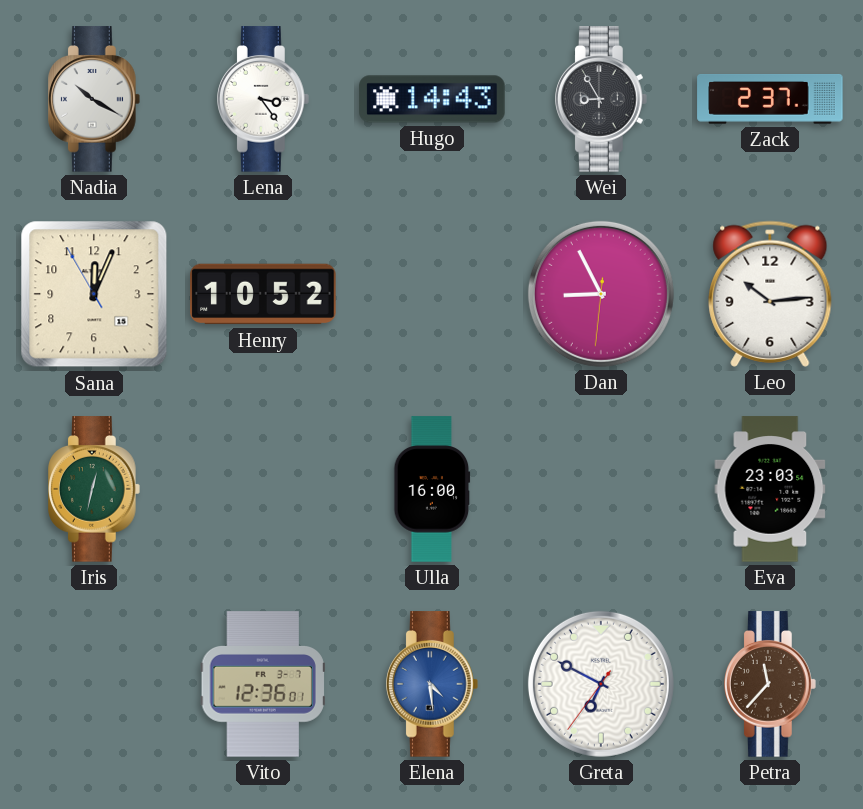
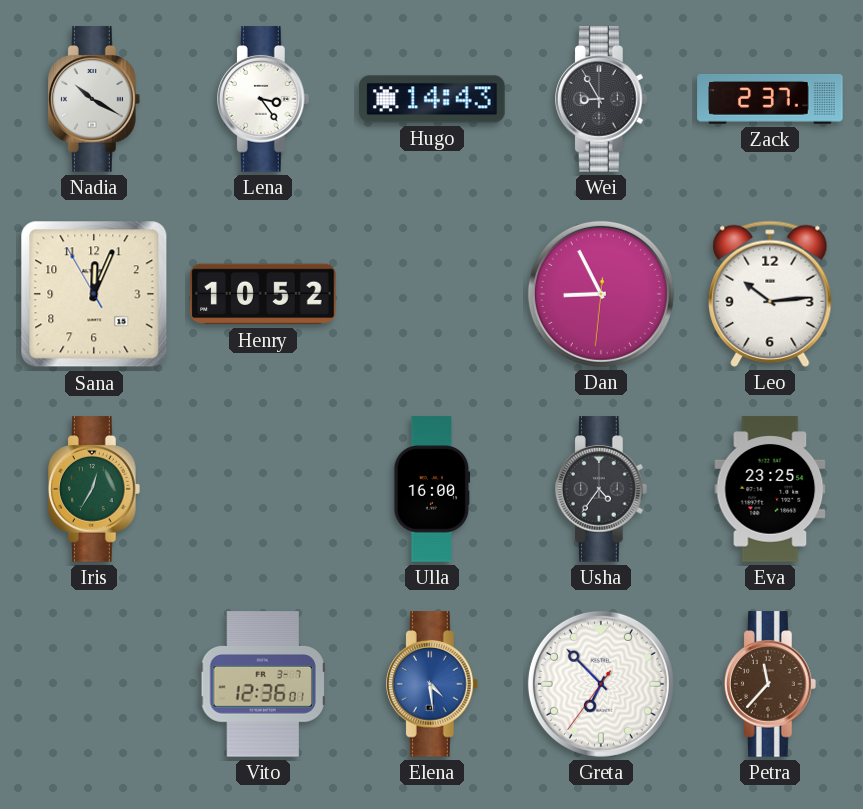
Iris: 12:32 -> 12:35 (95, 489)
Usha: none -> 4:36 (602, 489)
Eva: 23:03 -> 23:25 (770, 489)
Greta: 6:49 -> 6:52 (601, 684)
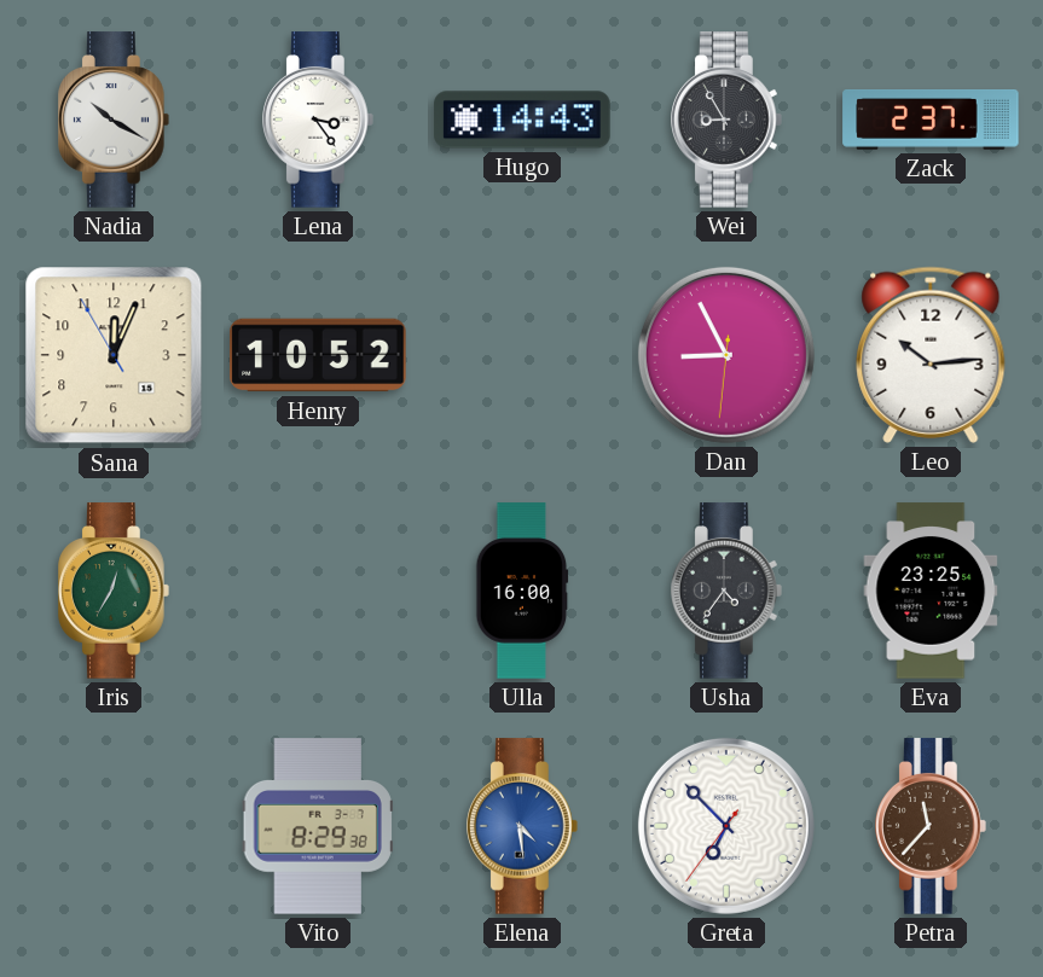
Vito: 12:36 -> 8:29 (318, 826)
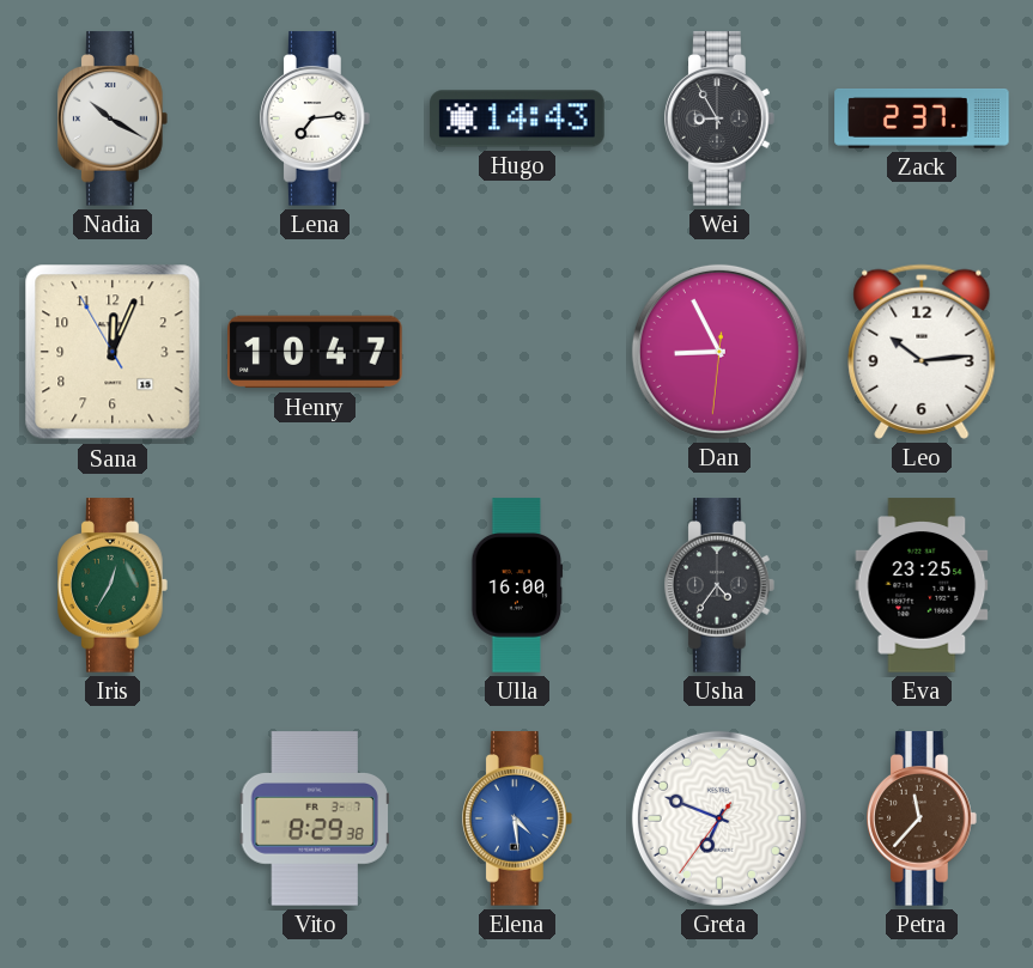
Lena: 3:24 -> 7:14 (316, 118)
Henry: 10:52 -> 10:47 (315, 352)
Greta: 6:52 -> 6:48 (719, 818)
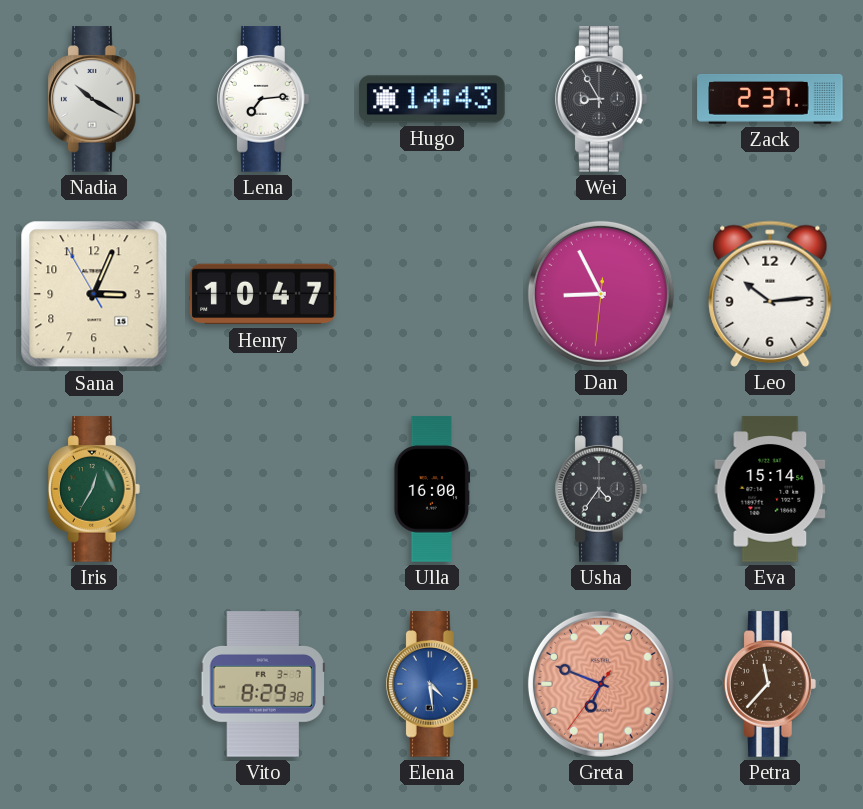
Sana: 12:03 -> 3:03 (94, 294)
Eva: 23:25 -> 15:14 (770, 489)
Greta dial: white -> salmon (601, 684)
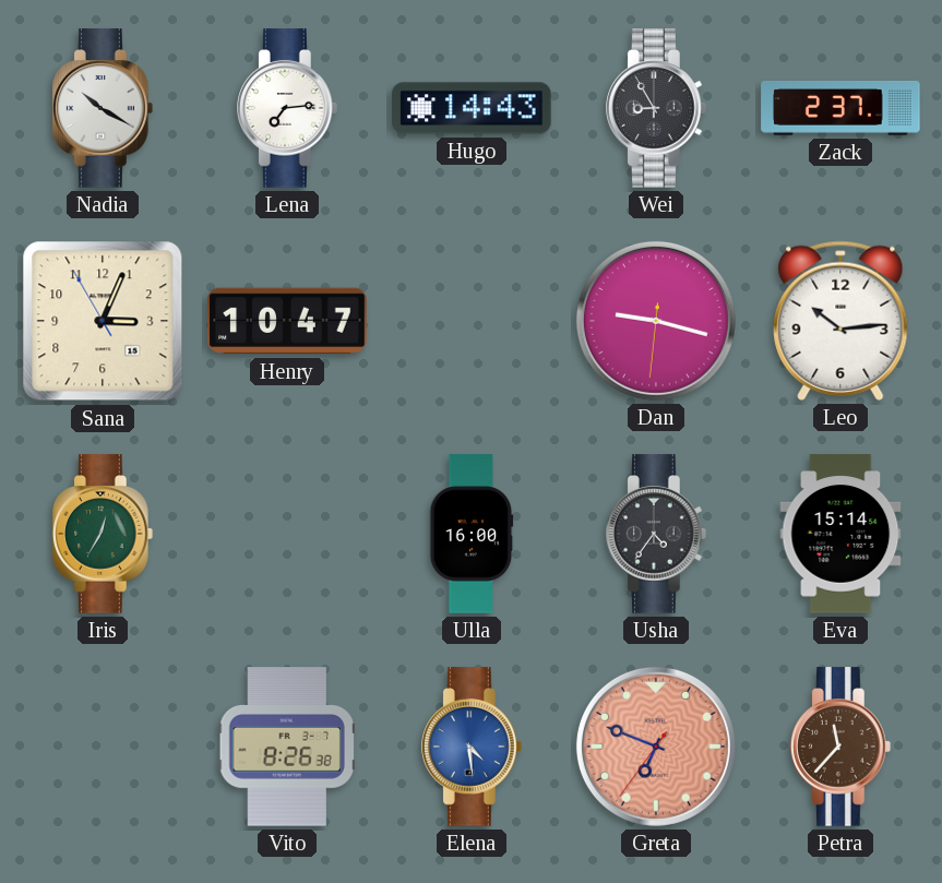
Dan: 8:55 -> 9:17 (656, 321)
Vito: 8:29 -> 8:26 (287, 747)
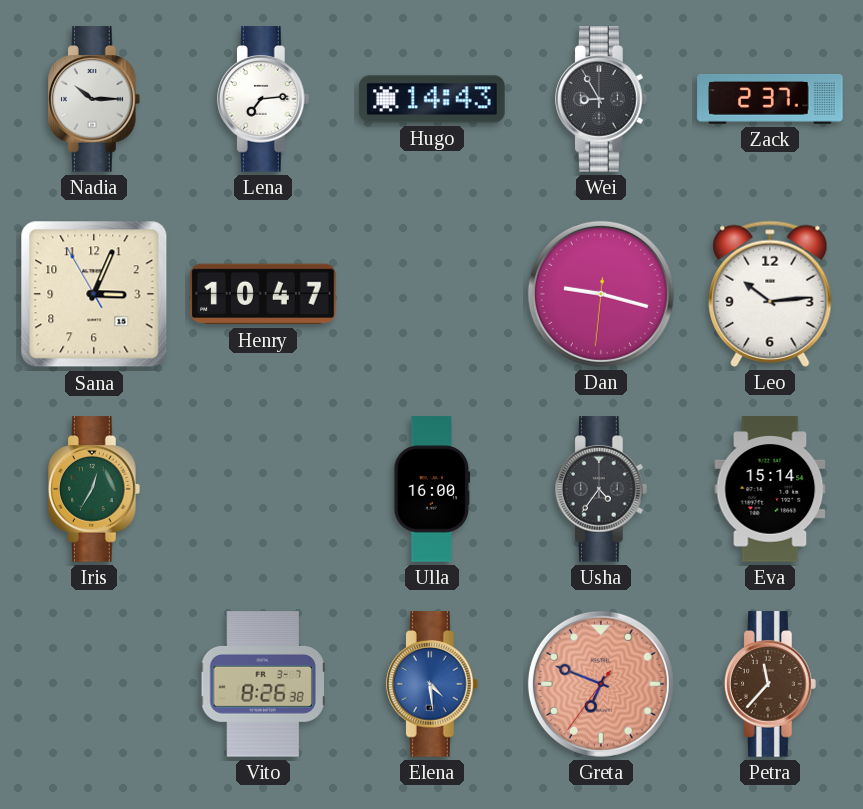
Nadia: 10:20 -> 10:15 (95, 99)
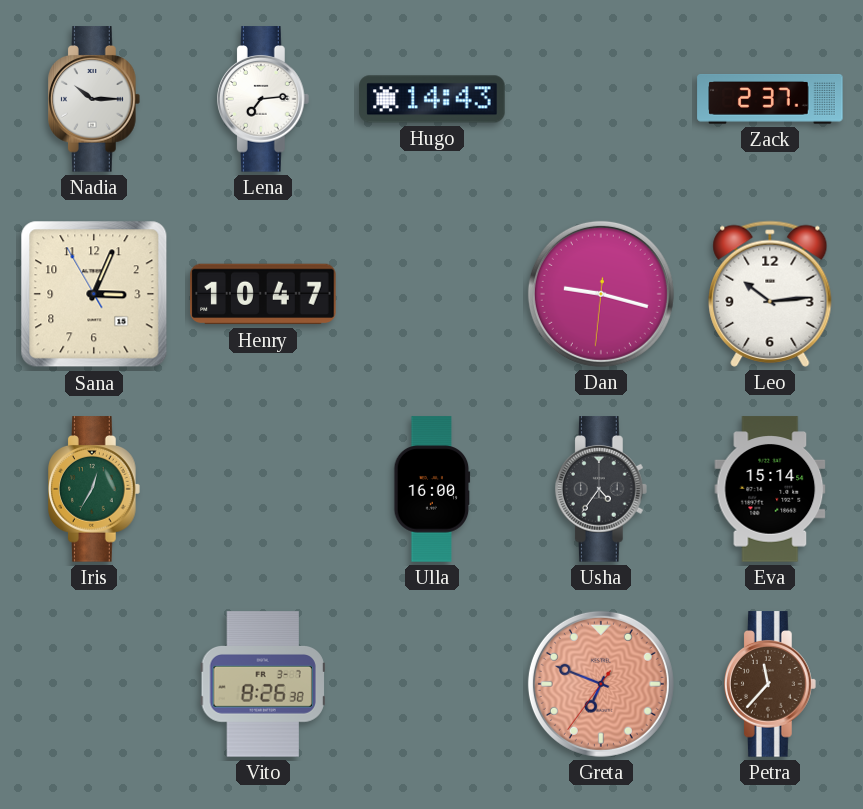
Wei: 8:55 -> none (602, 99)
Elena: 4:29 -> none (433, 684)
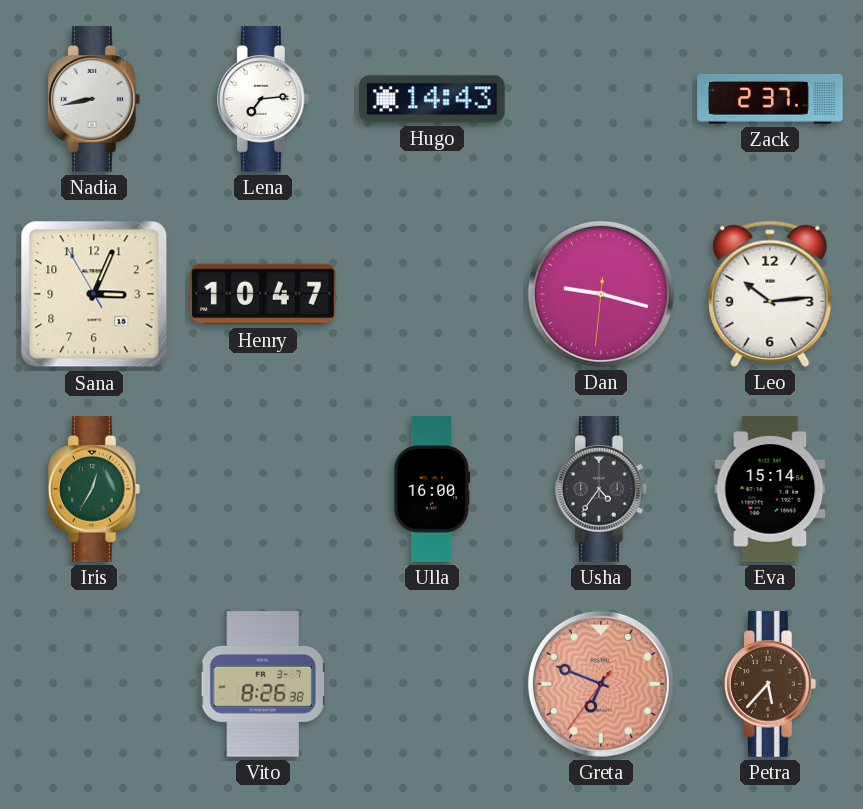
Nadia: 10:15 -> 8:43 (95, 99)
Petra: 11:37 -> 5:37 (771, 684)
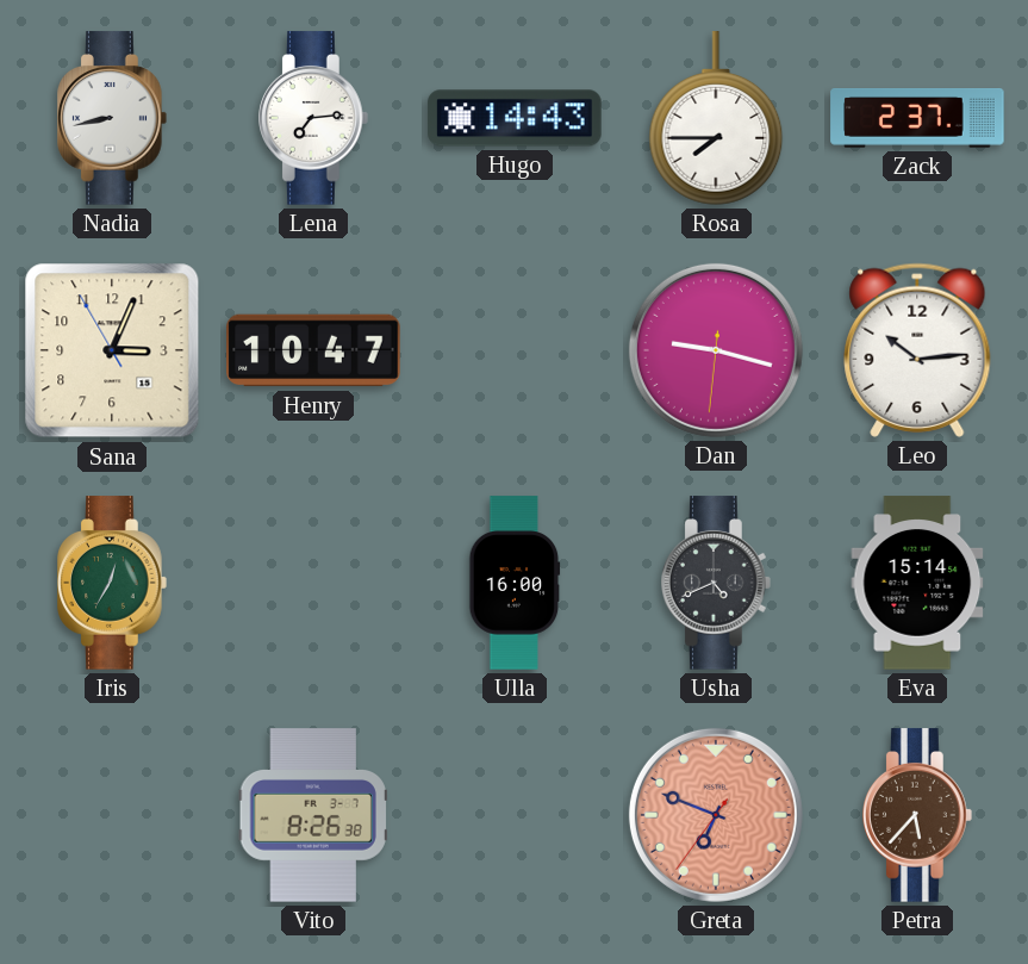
Rosa: none -> 7:45 (716, 118)
Usha: 4:36 -> 4:41 (717, 583)
